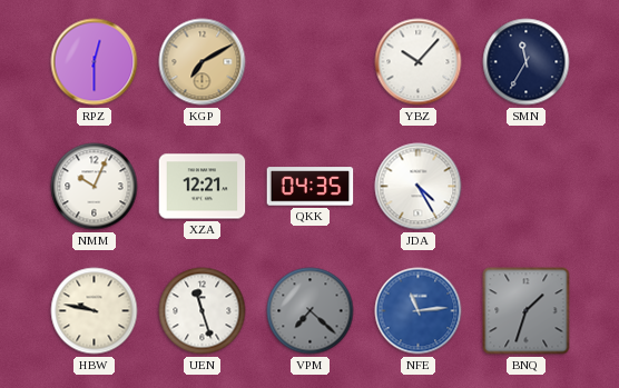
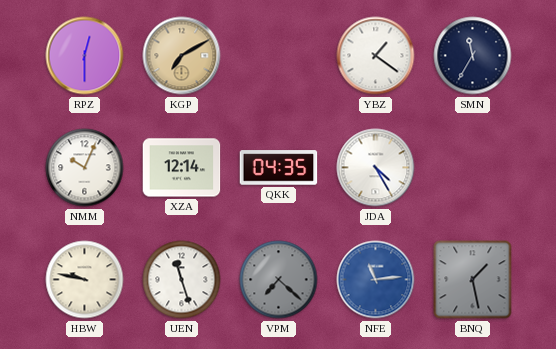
YBZ: 10:07 -> 1:21 (376, 56)
XZA: 12:21 -> 12:14 (182, 168)
BNQ: 1:33 -> 1:28 (473, 280)
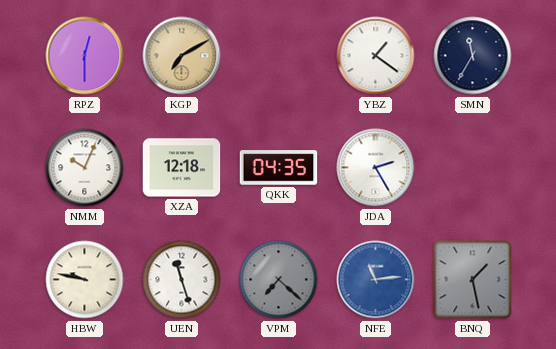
XZA: 12:14 -> 12:18 (182, 168)
JDA: 4:25 -> 2:25 (376, 168)
